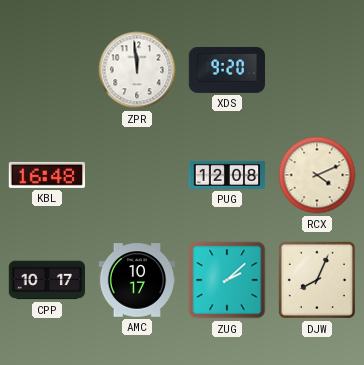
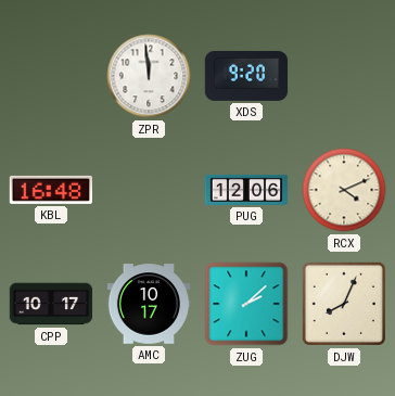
PUG: 12:08 -> 12:06 (246, 190)
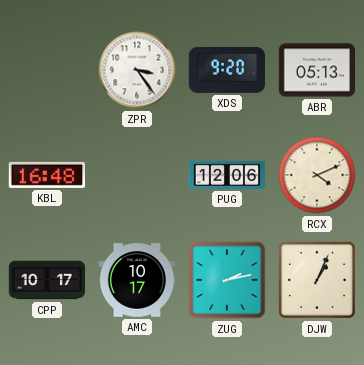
ZPR: 11:59 -> 3:24 (137, 70)
ABR: none -> 05:13 (317, 70)
ZUG: 2:08 -> 2:13 (227, 280)
DJW: 8:04 -> 1:04 (317, 280)
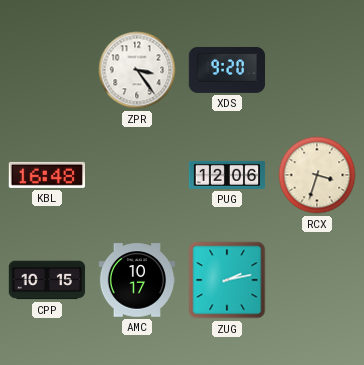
ABR: 05:13 -> none (317, 70)
RCX: 4:11 -> 3:33 (317, 175)
CPP: 10:17 -> 10:15 (47, 280)
DJW: 1:04 -> none (317, 280)
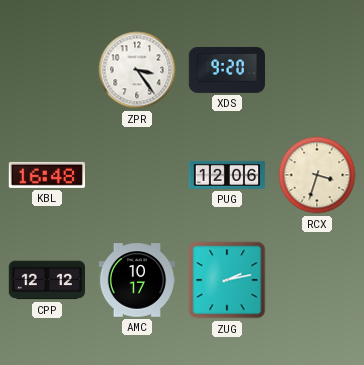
CPP: 10:15 -> 12:12 (47, 280)
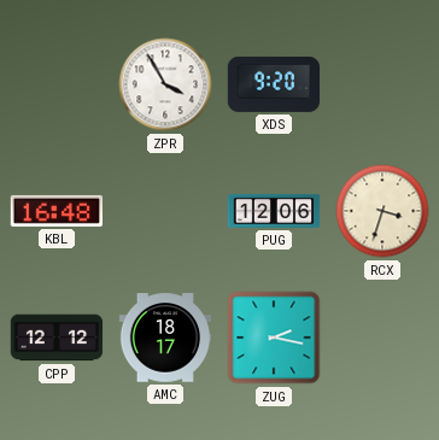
ZPR: 3:24 -> 3:55 (165, 84)
AMC: 10:17 -> 18:17 (165, 338)
ZUG: 2:13 -> 2:17 (274, 338)
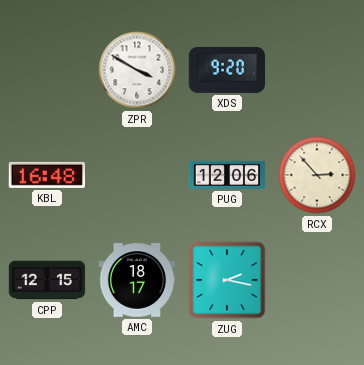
ZPR: 3:55 -> 3:50 (137, 70)
RCX: 3:33 -> 2:53 (317, 175)
CPP: 12:12 -> 12:15 (47, 280)
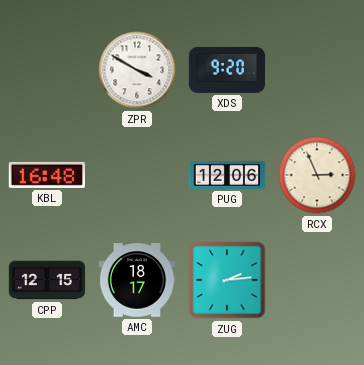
RCX: 2:53 -> 2:56 (317, 175)
ZUG: 2:17 -> 2:14 (227, 280)
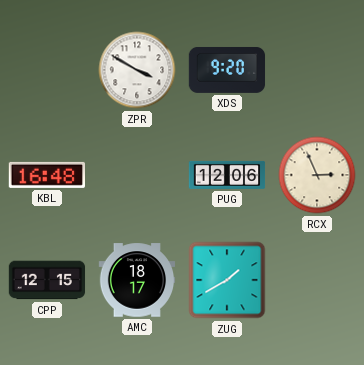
ZUG: 2:14 -> 1:40 (227, 280)
